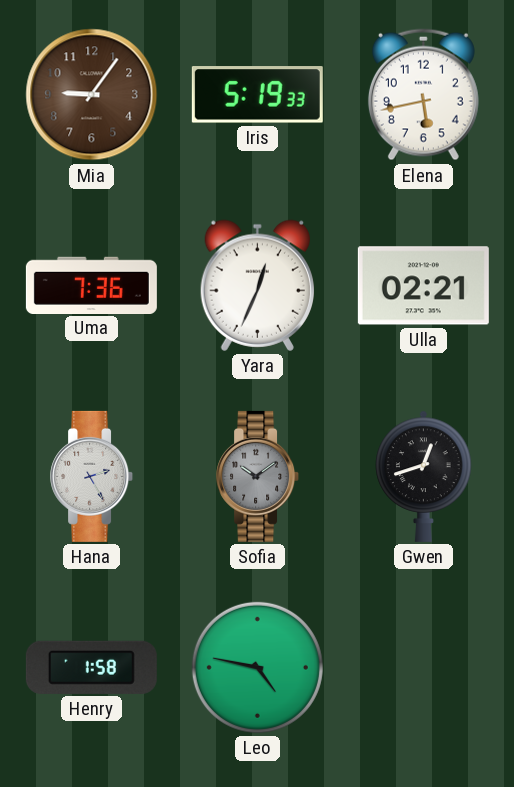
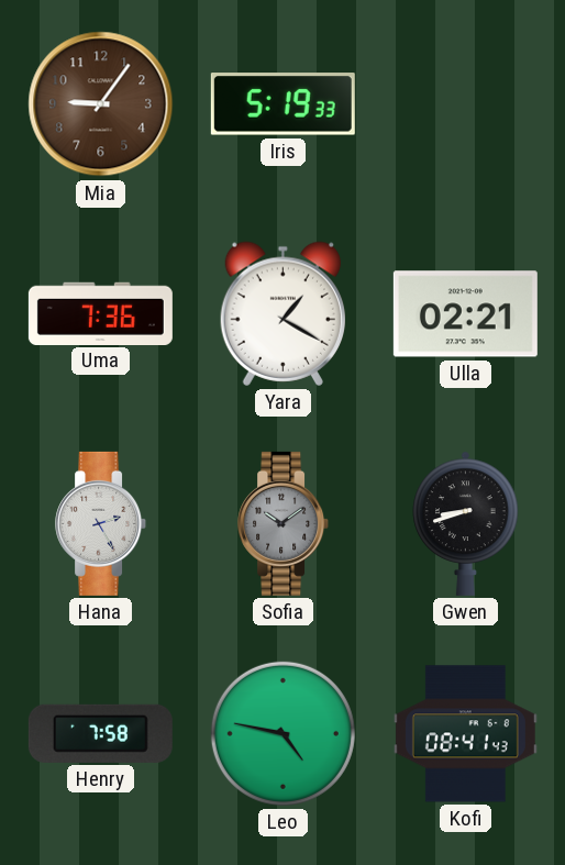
Elena: 5:43 -> none (423, 95)
Yara: 12:34 -> 1:20 (282, 313)
Gwen: 12:42 -> 8:42 (466, 523)
Henry: 1:58 -> 7:58 (100, 733)
Kofi: none -> 08:41 (465, 734)
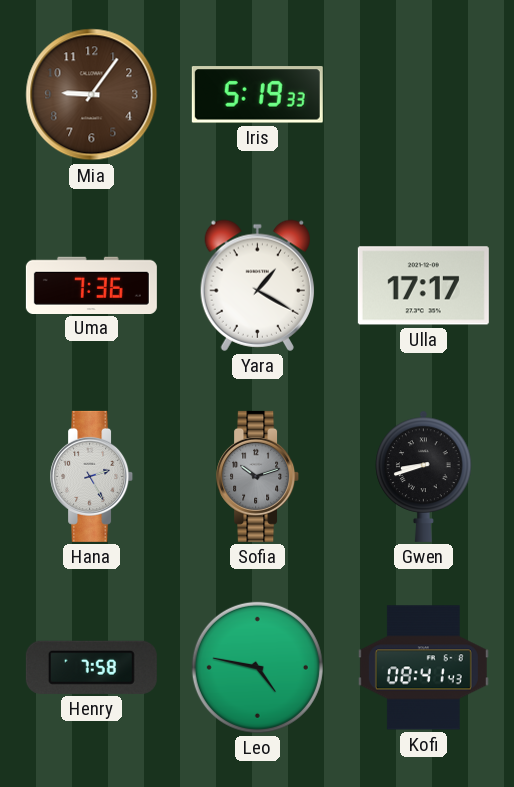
Ulla: 02:21 -> 17:17 (423, 286)
Sofia: 10:09 -> 10:12 (258, 476)
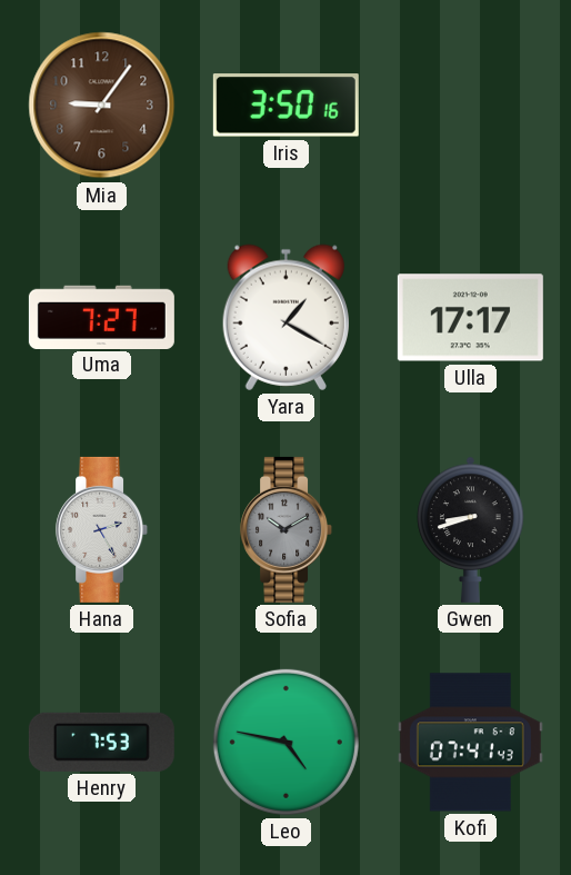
Iris: 5:19 -> 3:50 (285, 106)
Uma: 7:36 -> 7:27 (101, 317)
Sofia: 10:12 -> 10:10 (287, 529)
Henry: 7:58 -> 7:53 (101, 742)
Kofi: 08:41 -> 07:41 (470, 743)
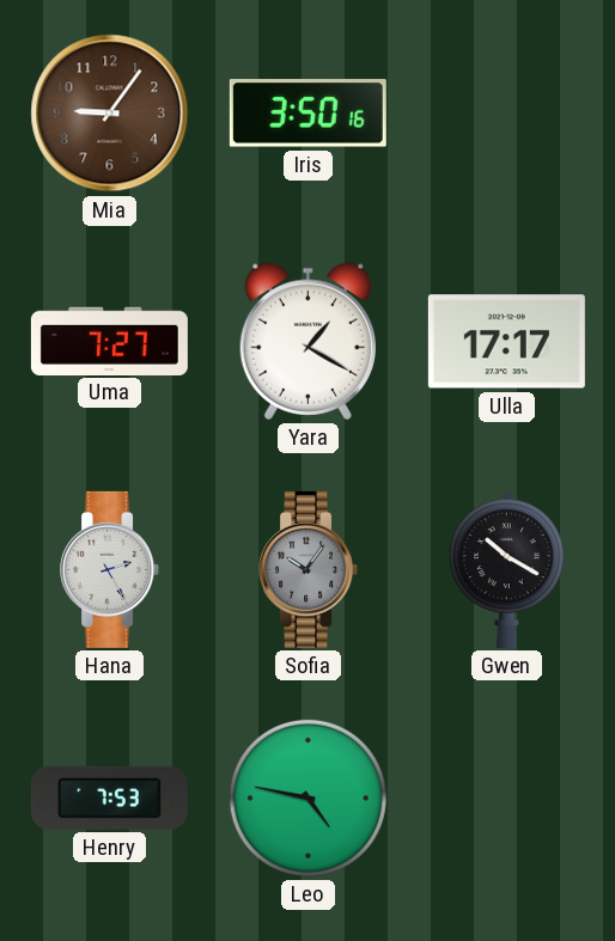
Sofia: 10:10 -> 10:06 (309, 569)
Gwen: 8:42 -> 10:20 (507, 569)
Kofi: 07:41 -> none (470, 743)
